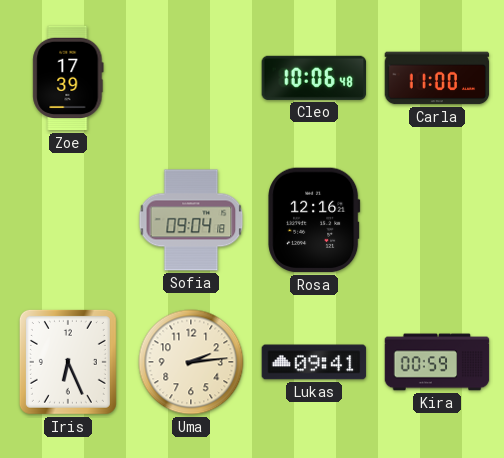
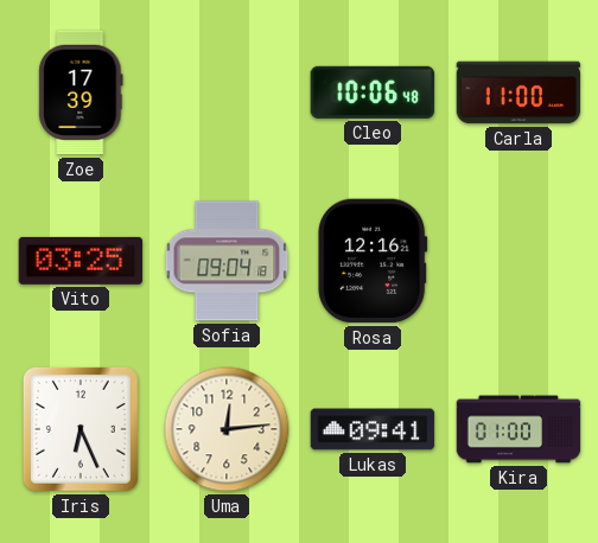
Vito: none -> 03:25 (81, 261)
Uma: 2:14 -> 12:14 (227, 429)
Kira: 00:59 -> 01:00 (519, 429)
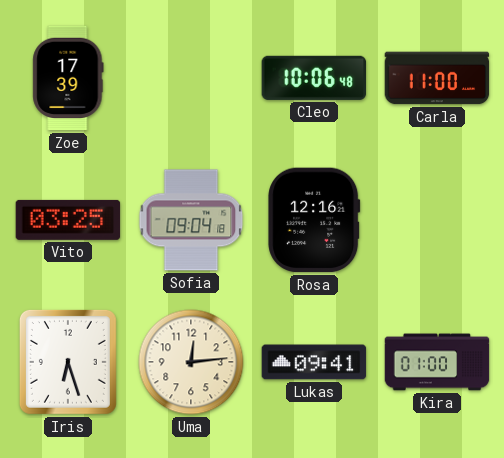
Iris: 6:26 -> 6:27 (68, 362)
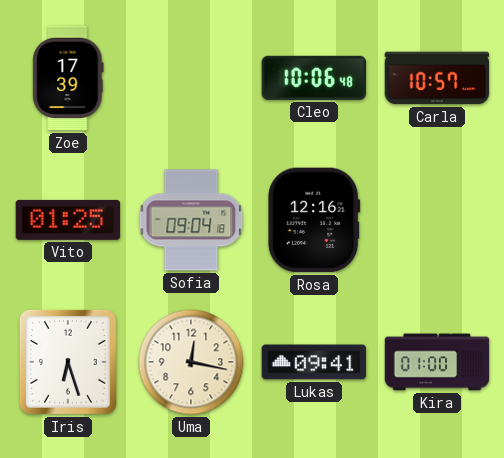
Carla: 11:00 -> 10:57 (437, 78)
Vito: 03:25 -> 01:25 (68, 220)
Uma: 12:14 -> 12:17 (191, 362)
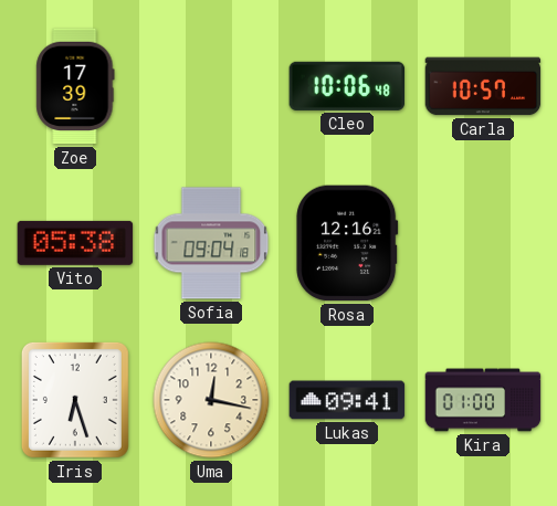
Vito: 01:25 -> 05:38 (75, 243)
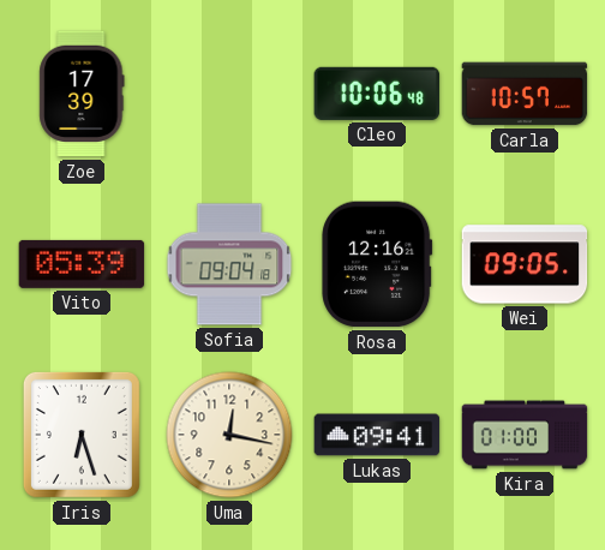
Vito: 05:38 -> 05:39 (82, 264)
Wei: none -> 09:05 (525, 264)
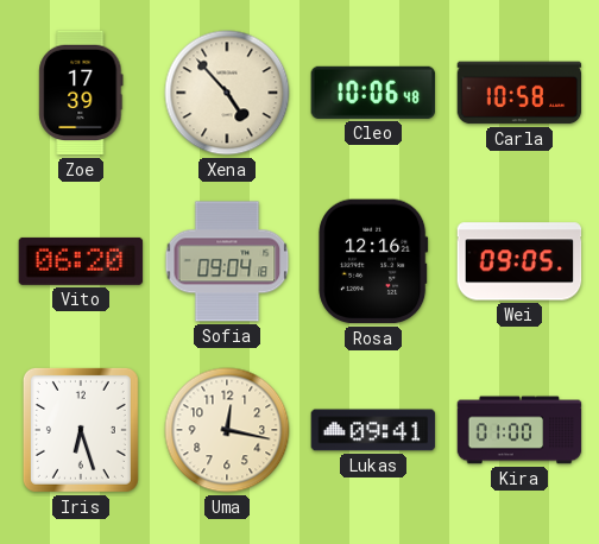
Xena: none -> 4:53 (227, 93)
Carla: 10:57 -> 10:58 (519, 93)
Vito: 05:39 -> 06:20 (81, 261)
